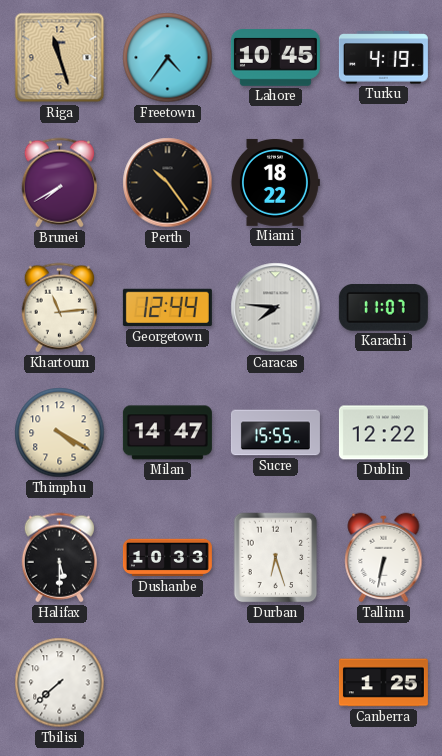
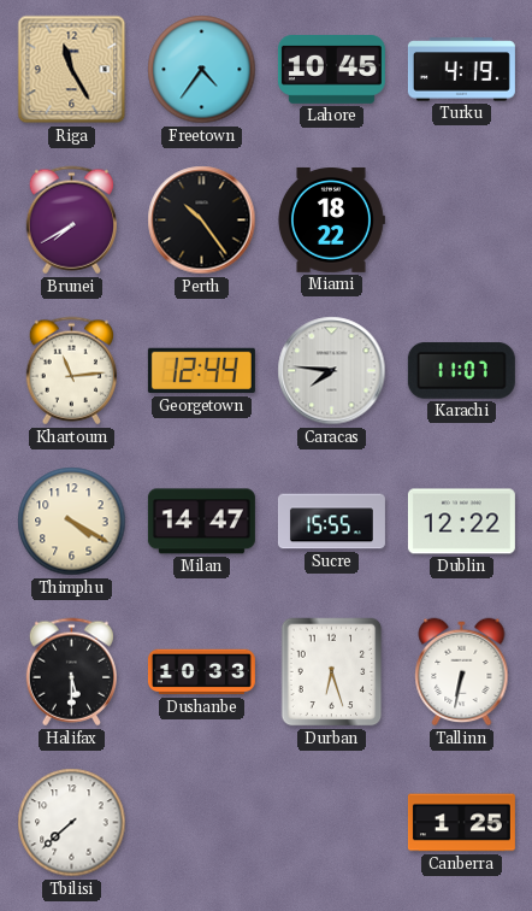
Riga: 11:27 -> 11:25 (72, 70)
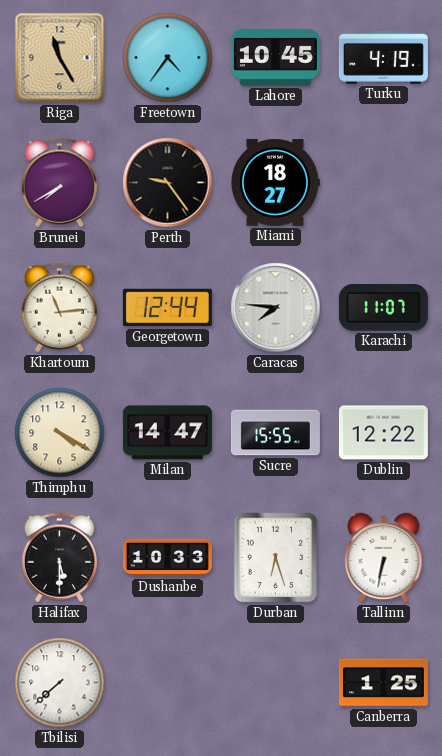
Perth: 10:24 -> 9:24 (168, 183)
Miami: 18:22 -> 18:27 (275, 182)
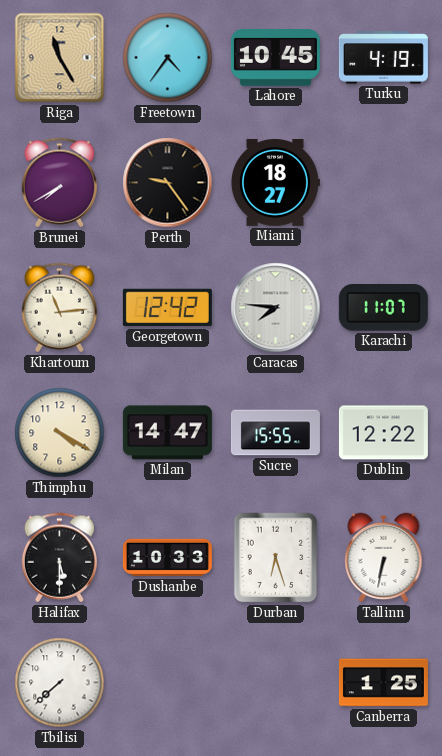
Georgetown: 12:44 -> 12:42 (167, 308)
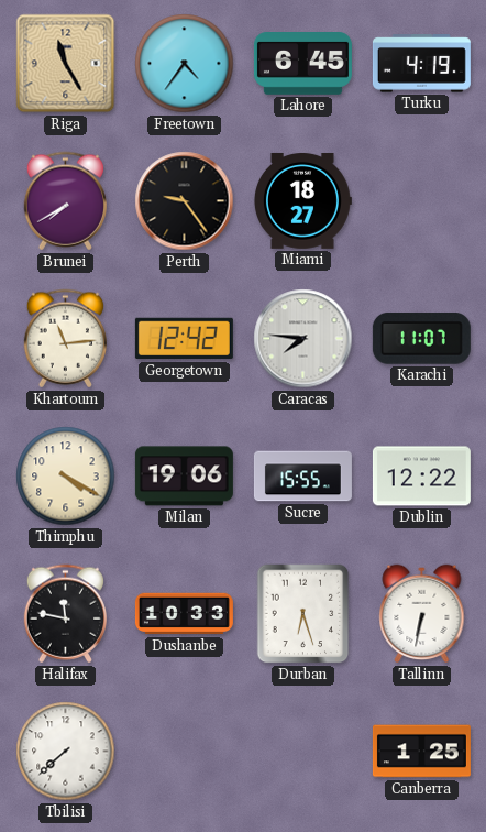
Lahore: 10:45 -> 6:45 (302, 64)
Milan: 14:47 -> 19:06 (184, 477)
Halifax: 5:30 -> 11:47 (65, 614)
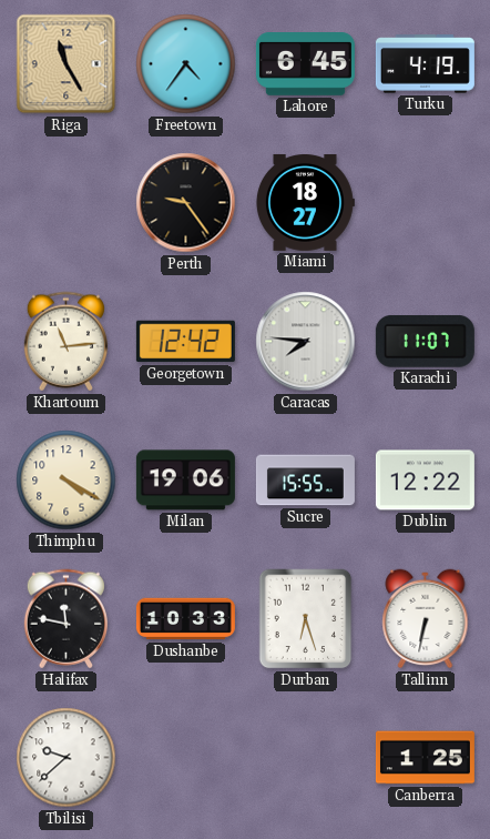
Brunei: 7:40 -> none (65, 201)
Tbilisi: 7:38 -> 9:38 (67, 758)
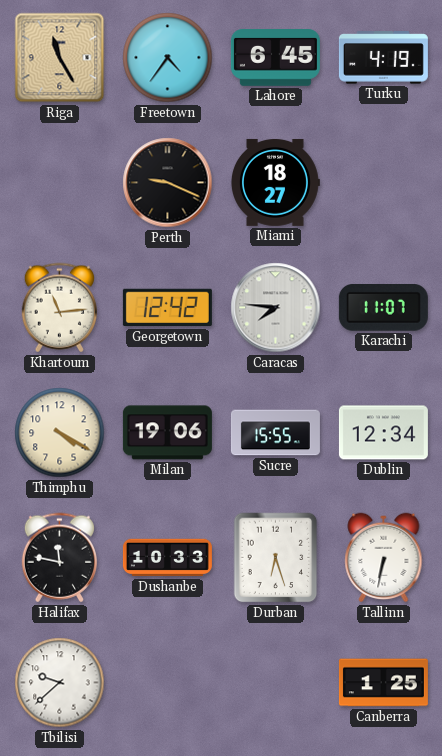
Perth: 9:24 -> 9:19 (168, 183)
Dublin: 12:22 -> 12:34 (383, 433)
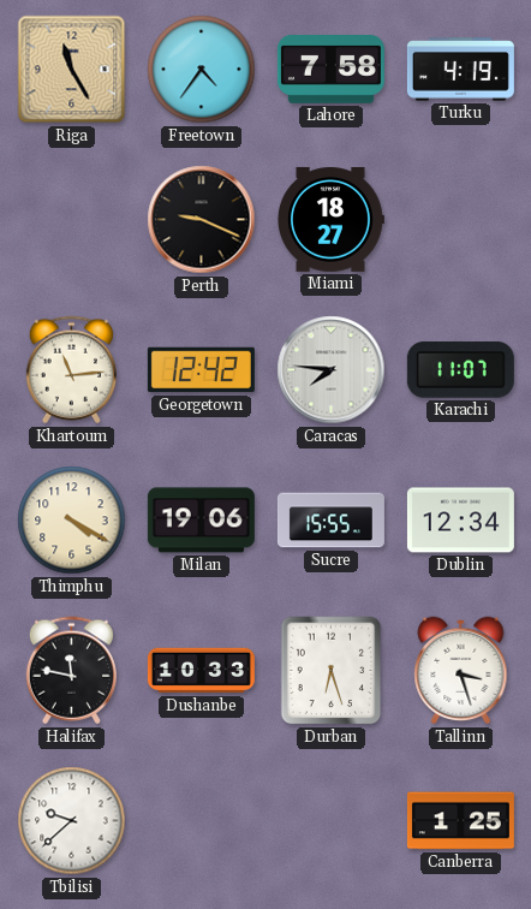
Lahore: 6:45 -> 7:58 (330, 70)
Tallinn: 6:32 -> 3:27 (461, 671)
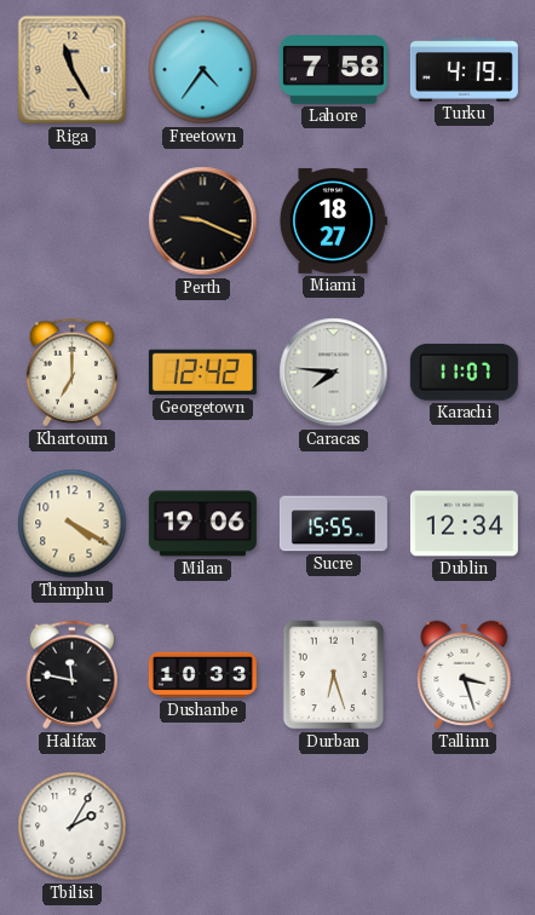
Khartoum: 11:14 -> 7:00 (71, 373)
Tbilisi: 9:38 -> 2:05 (73, 827)
Canberra: 1:25 -> none (460, 821)
